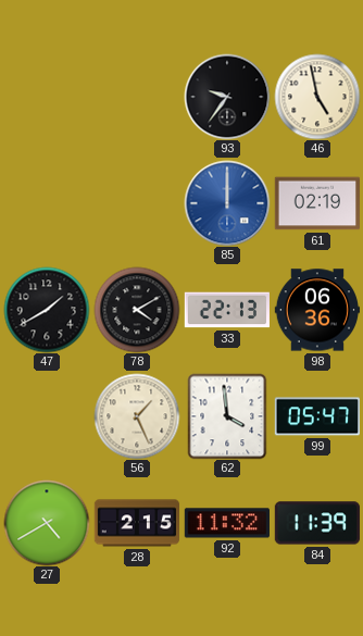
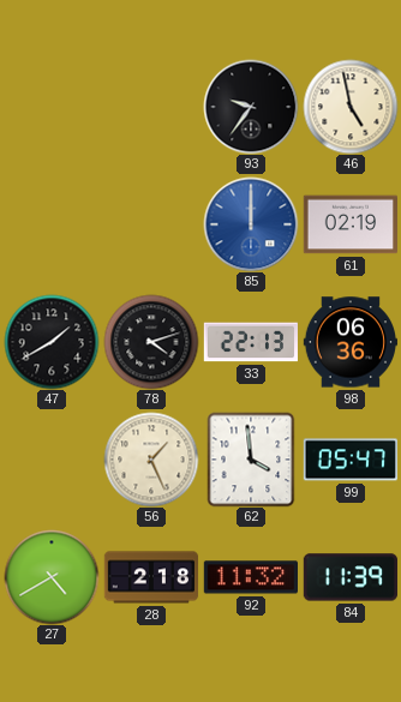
78: 4:10 -> 4:12 (151, 342)
28: 2:15 -> 2:18 (151, 577)
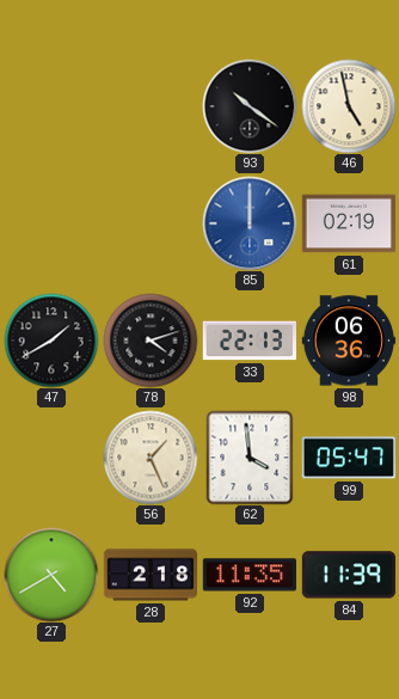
93: 9:36 -> 10:21 (250, 106)
92: 11:32 -> 11:35 (248, 575)
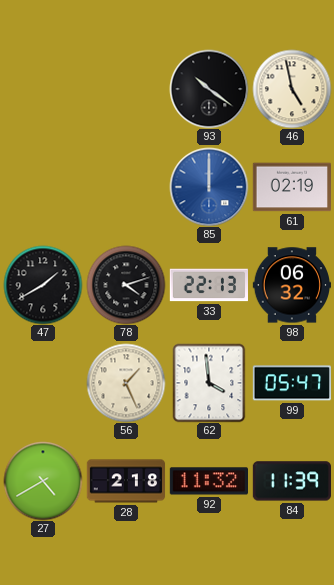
98: 06:36 -> 06:32 (291, 285)
92: 11:35 -> 11:32 (208, 481)
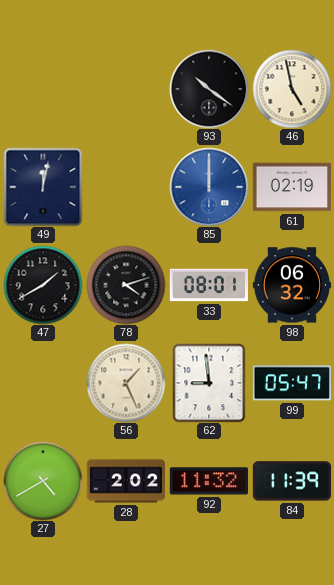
49: none -> 12:02 (43, 187)
33: 22:13 -> 08:01 (208, 285)
62: 3:59 -> 8:59 (209, 383)
28: 2:18 -> 2:02 (126, 481)
